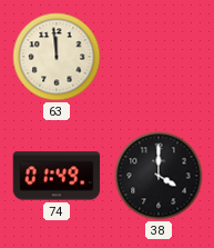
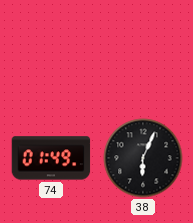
63: 11:59 -> none (57, 57)
38: 4:00 -> 6:04 (143, 158)
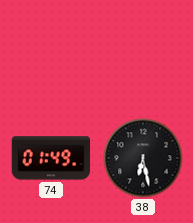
38: 6:04 -> 6:28 (143, 158)
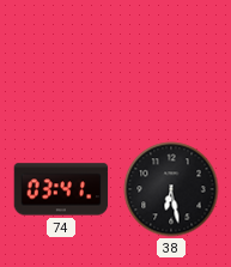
74: 01:49 -> 03:41 (61, 189)
